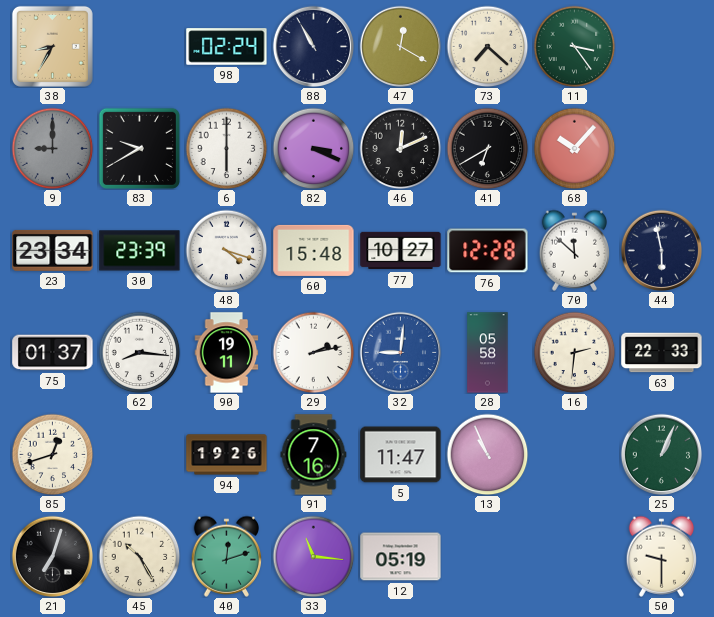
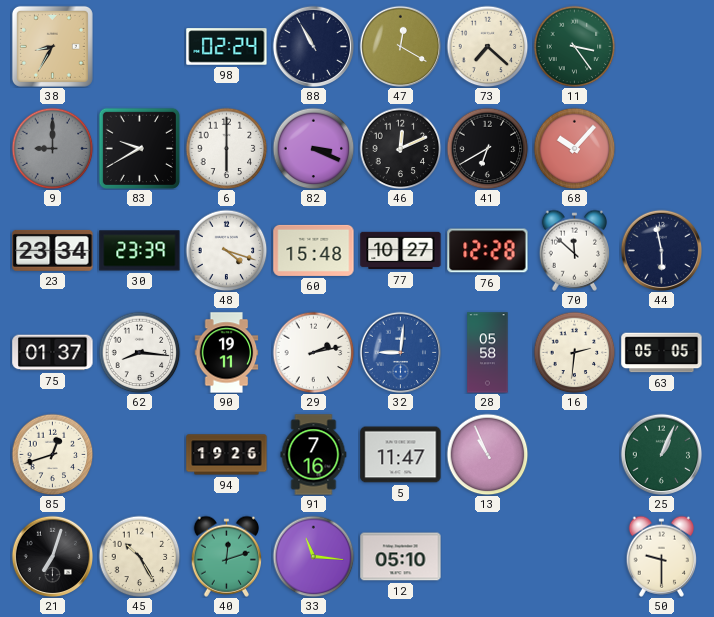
63: 22:33 -> 05:05 (662, 353)
12: 05:19 -> 05:10 (401, 557)
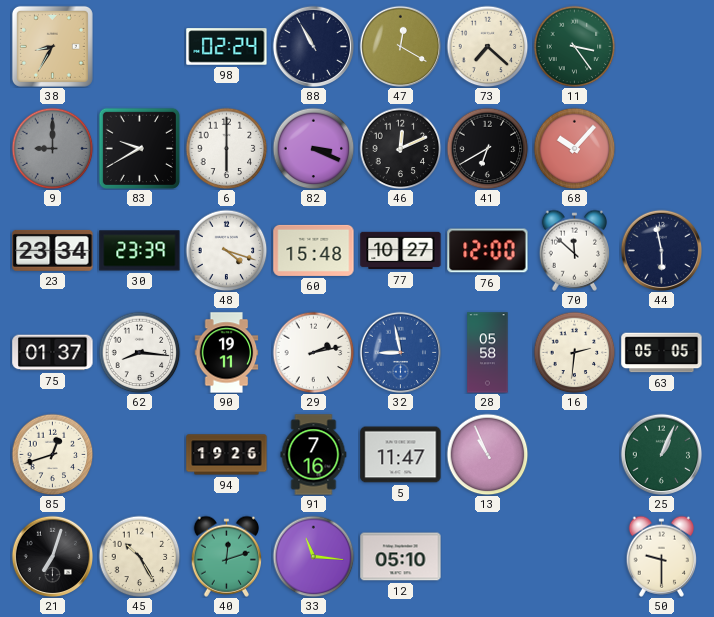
76: 12:28 -> 12:00 (488, 251)
32: 9:01 -> 8:58 (400, 352)
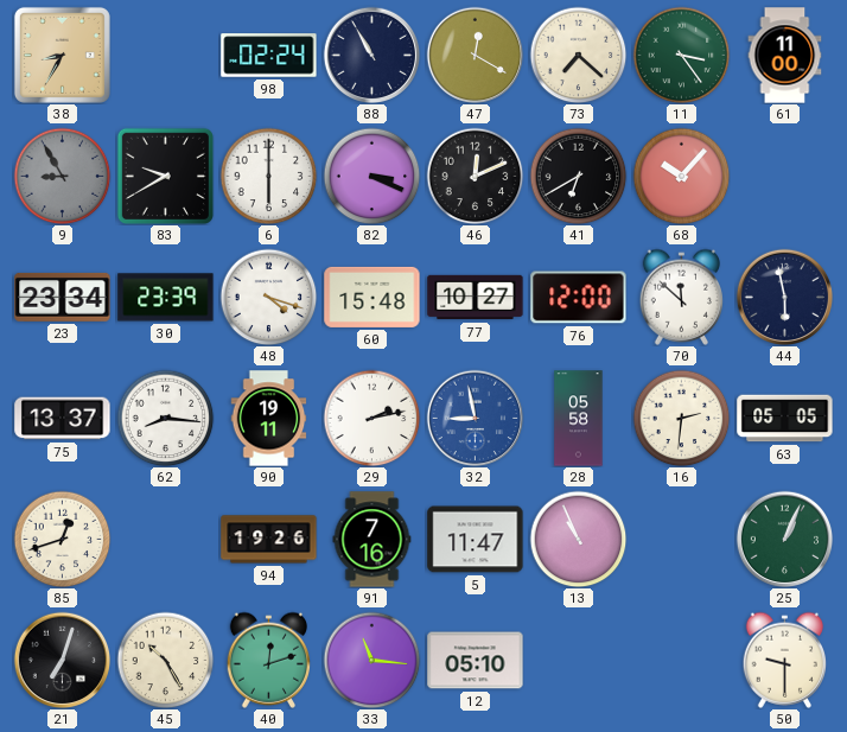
61: none -> 11:00 (785, 56)
9: 9:00 -> 8:55 (62, 176)
75: 01:37 -> 13:37 (63, 419)
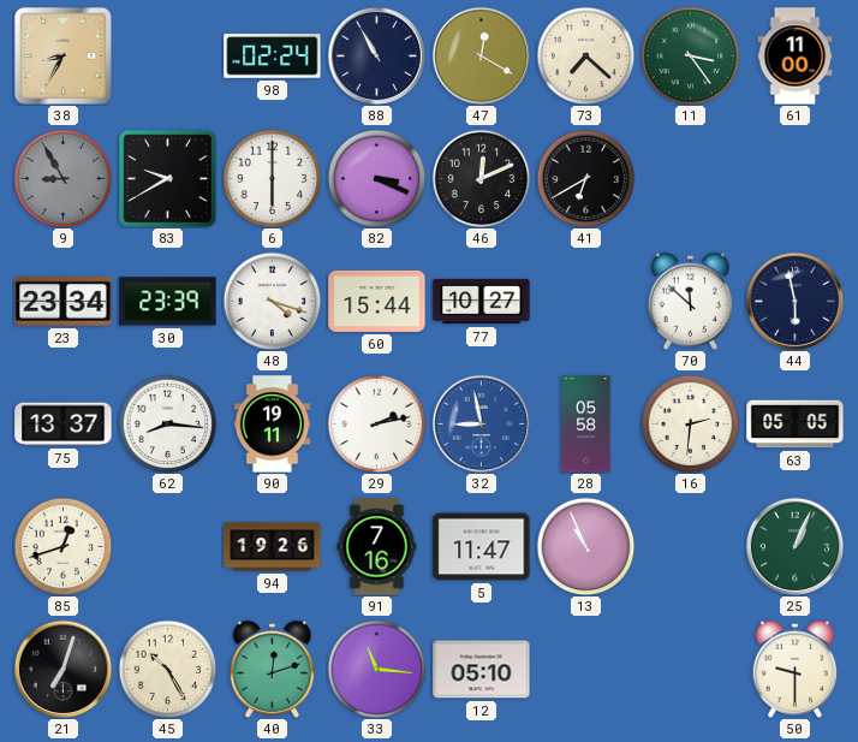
68: 10:07 -> none (681, 176)
60: 15:48 -> 15:44 (377, 301)
76: 12:00 -> none (579, 298)
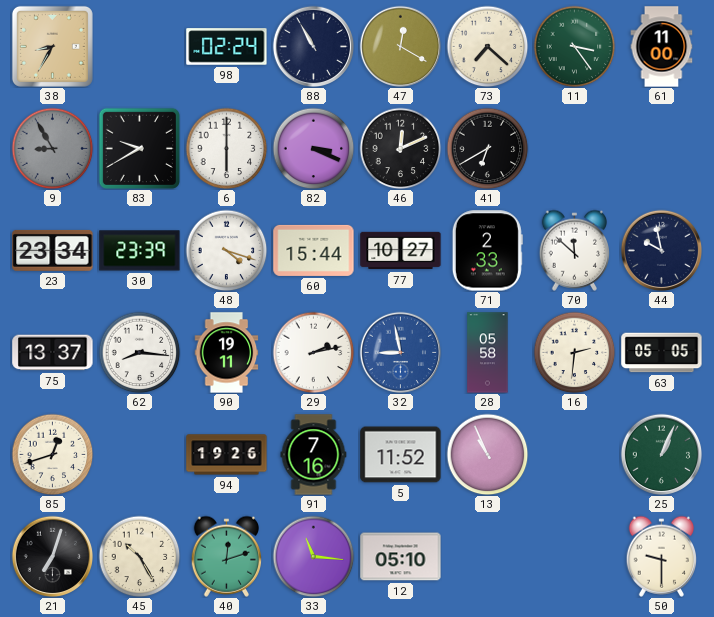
71: none -> 2:33 (487, 251)
44: 5:58 -> 9:58 (661, 250)
5: 11:47 -> 11:52 (401, 455)
